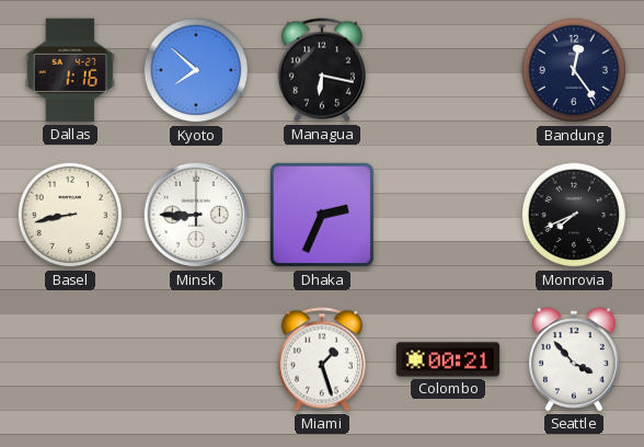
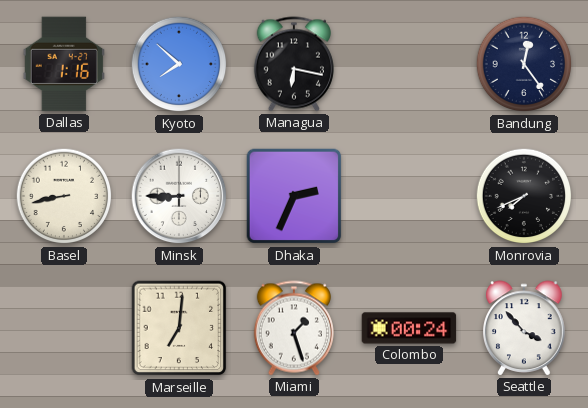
Marseille: none -> 7:01 (179, 328)
Colombo: 00:21 -> 00:24 (409, 328)
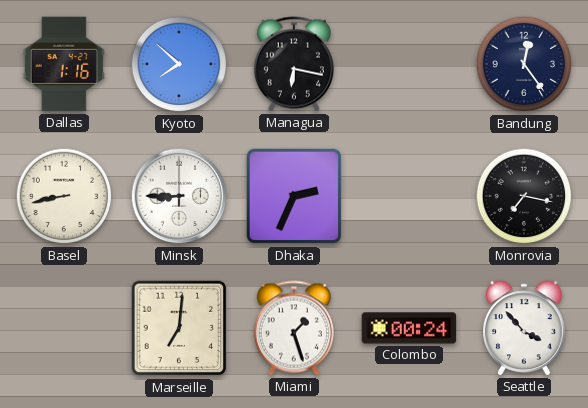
Monrovia: 7:41 -> 7:17 (524, 196)
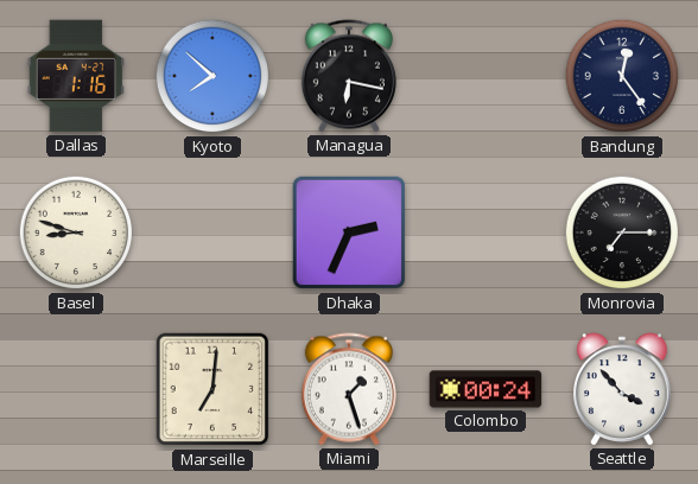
Basel: 8:43 -> 8:48 (76, 233)
Minsk: 8:45 -> none (179, 196)
Monrovia: 7:17 -> 7:15 (622, 233)
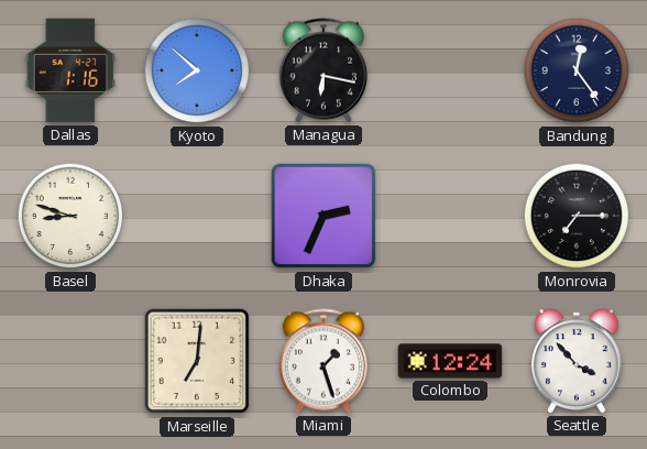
Colombo: 00:24 -> 12:24 (450, 361)
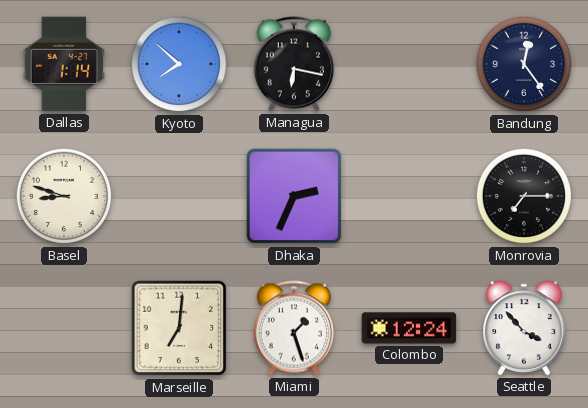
Dallas: 1:16 -> 1:14 (64, 64)
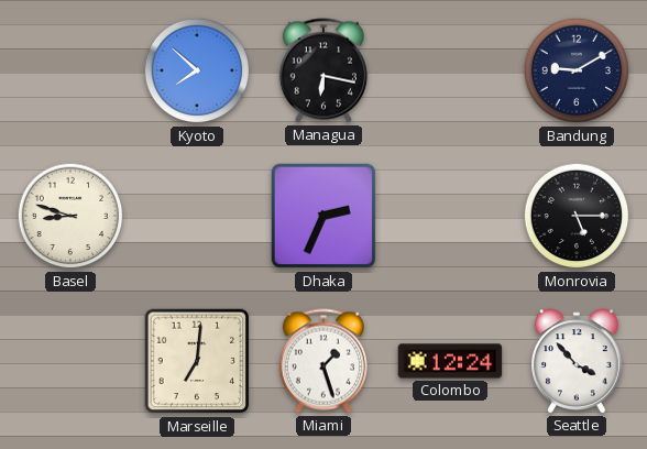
Dallas: 1:14 -> none (64, 64)
Bandung: 12:24 -> 9:10 (577, 70)
Monrovia: 7:15 -> 5:15 (577, 216)
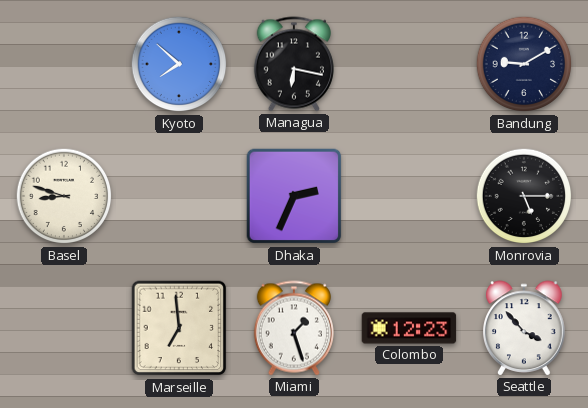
Marseille: 7:01 -> 6:59 (179, 328)
Colombo: 12:24 -> 12:23 (409, 328)
